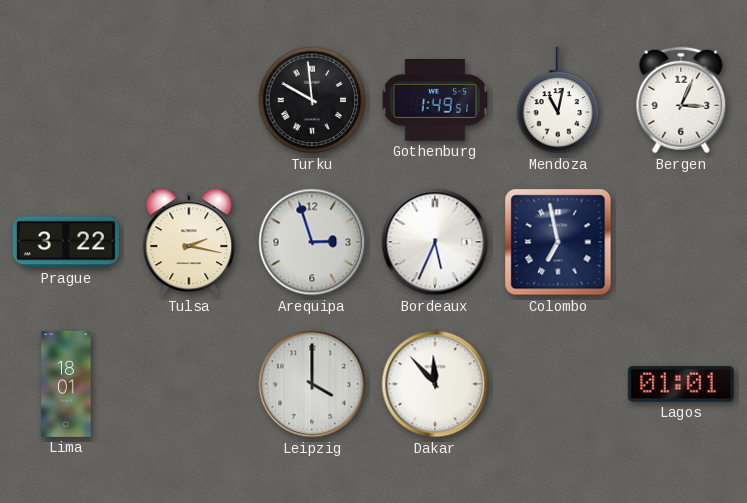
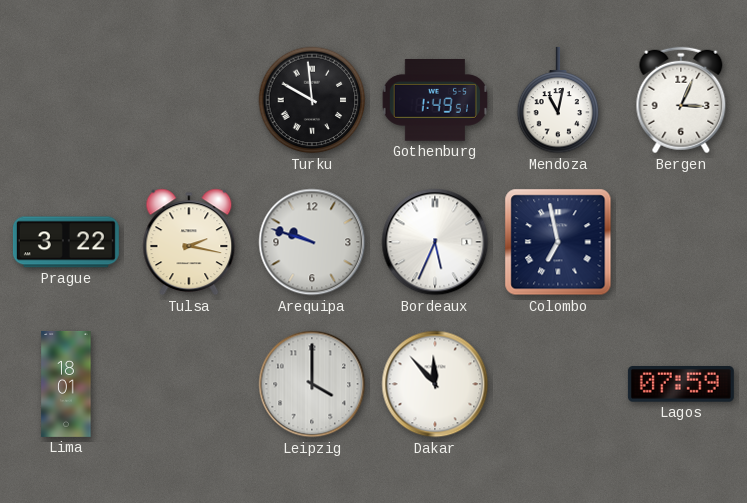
Arequipa: 2:57 -> 9:48 (312, 242)
Lagos: 01:01 -> 07:59 (681, 384)
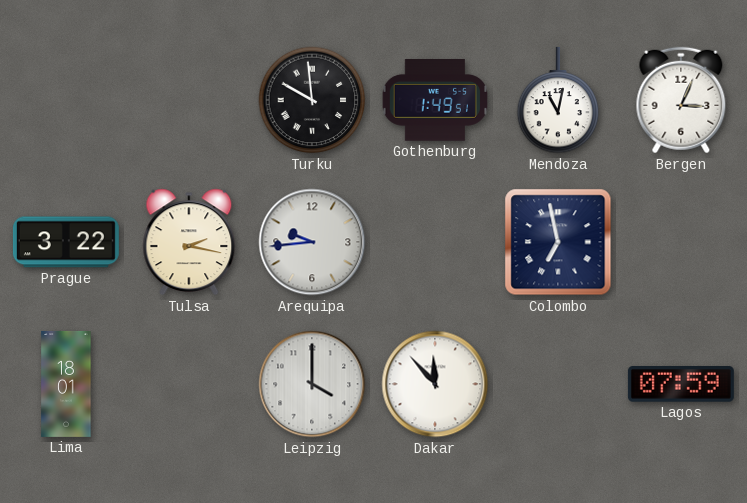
Arequipa: 9:48 -> 9:44 (312, 242)
Bordeaux: 5:34 -> none (435, 242)
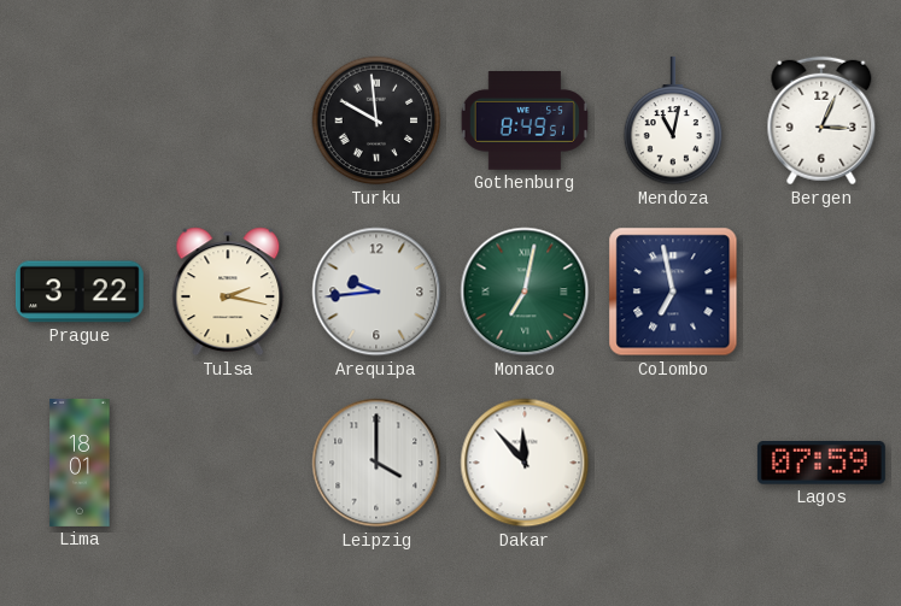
Gothenburg: 1:49 -> 8:49 (523, 122)
Monaco: none -> 7:02 (525, 292)
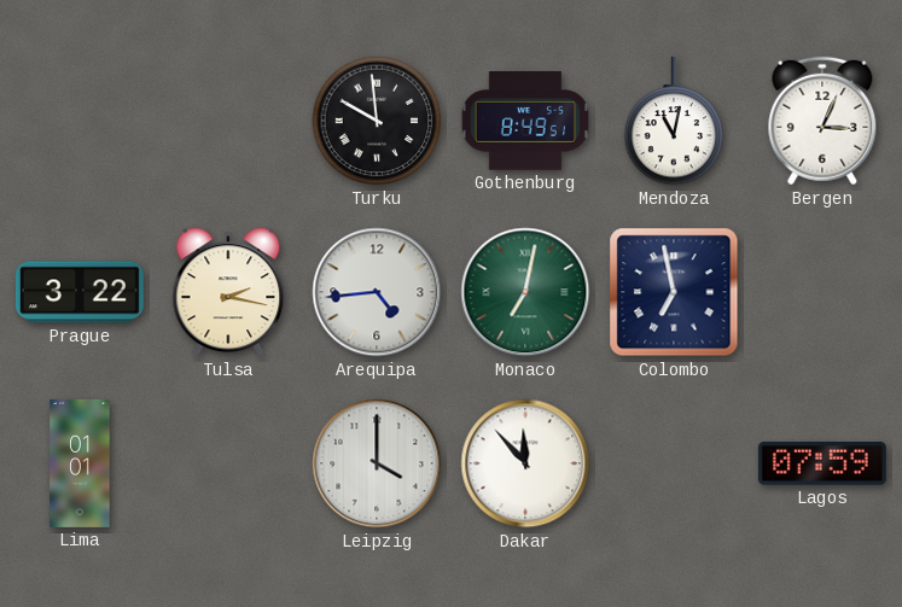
Arequipa: 9:44 -> 4:44 (377, 292)
Lima: 18:01 -> 01:01 (80, 463)
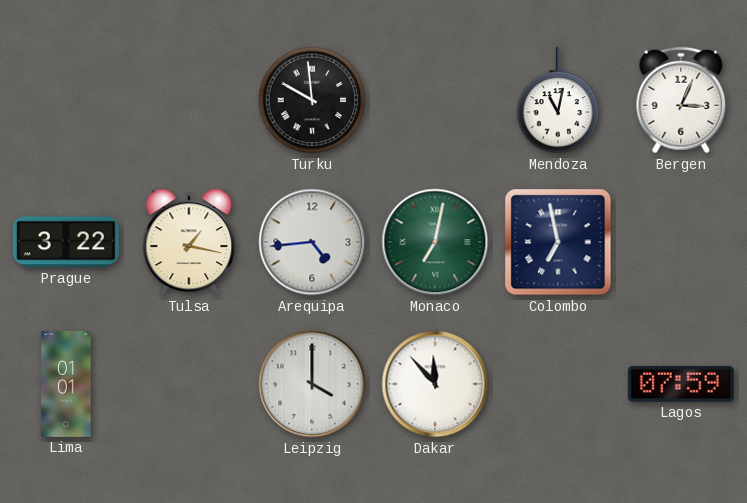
Gothenburg: 8:49 -> none (524, 122)
Tulsa: 2:17 -> 1:17 (189, 242)
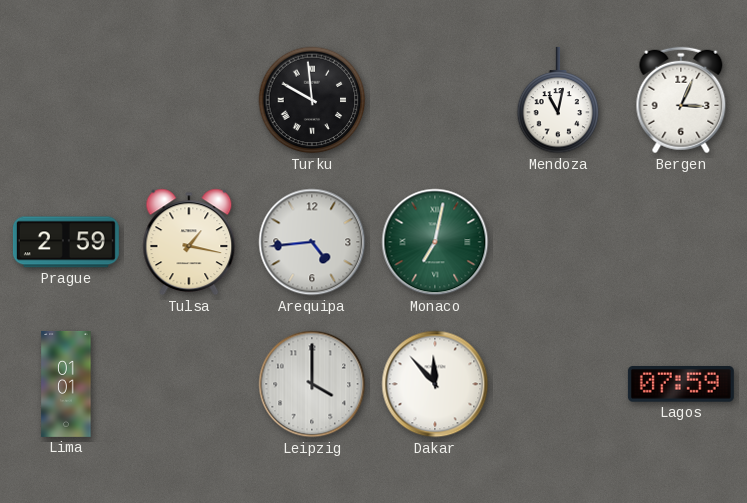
Prague: 3:22 -> 2:59 (66, 242)
Colombo: 6:58 -> none (558, 242)
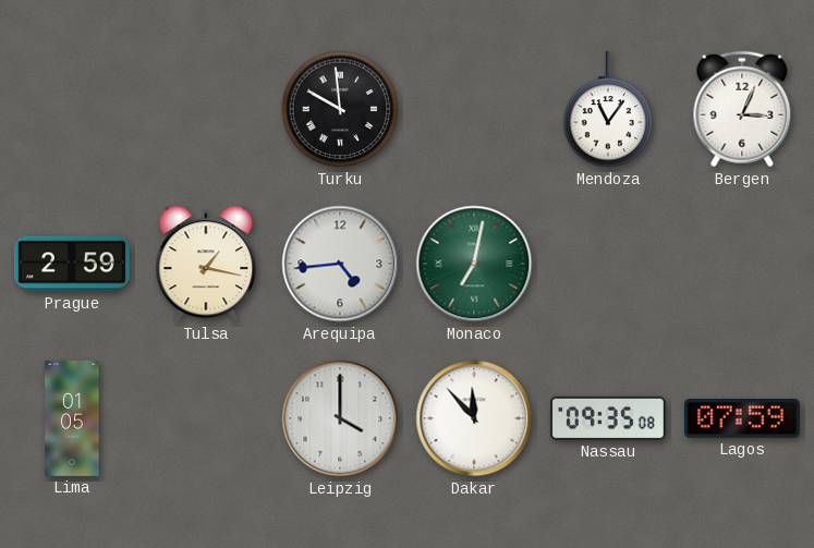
Mendoza: 11:02 -> 11:06 (608, 109)
Lima: 01:01 -> 01:05 (72, 418)
Nassau: none -> 09:35 (608, 418)
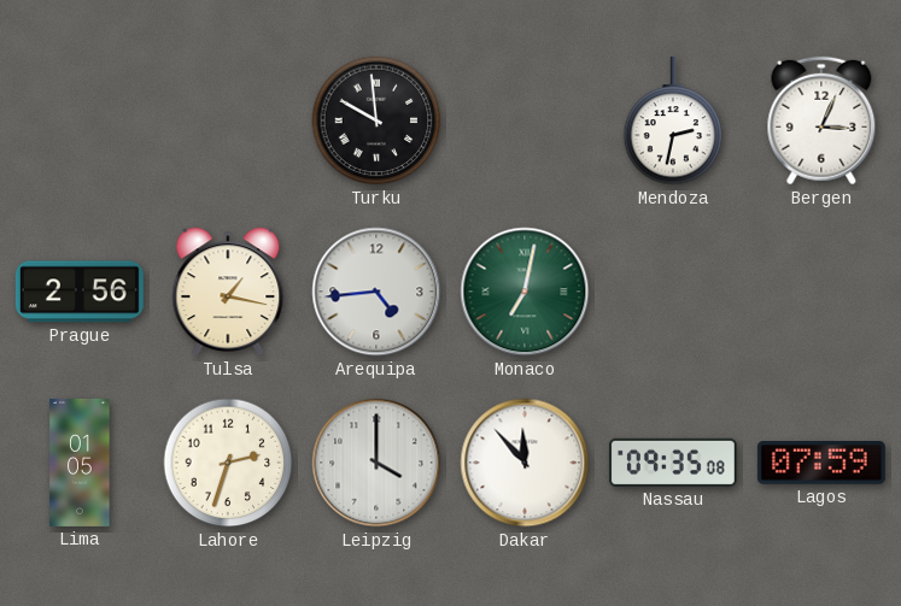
Mendoza: 11:06 -> 2:32 (673, 120)
Prague: 2:59 -> 2:56 (80, 292)
Lahore: none -> 2:33 (228, 463)
